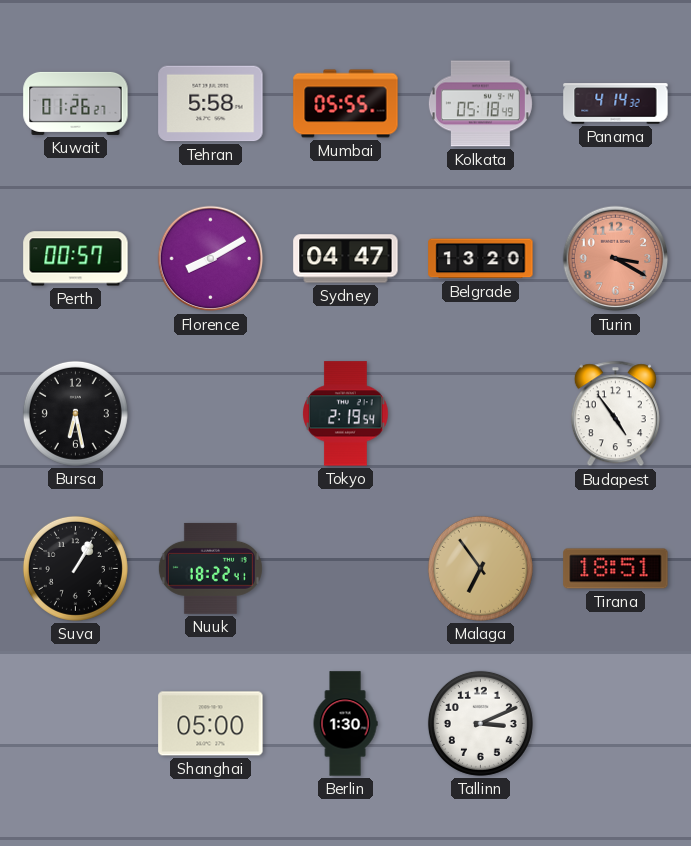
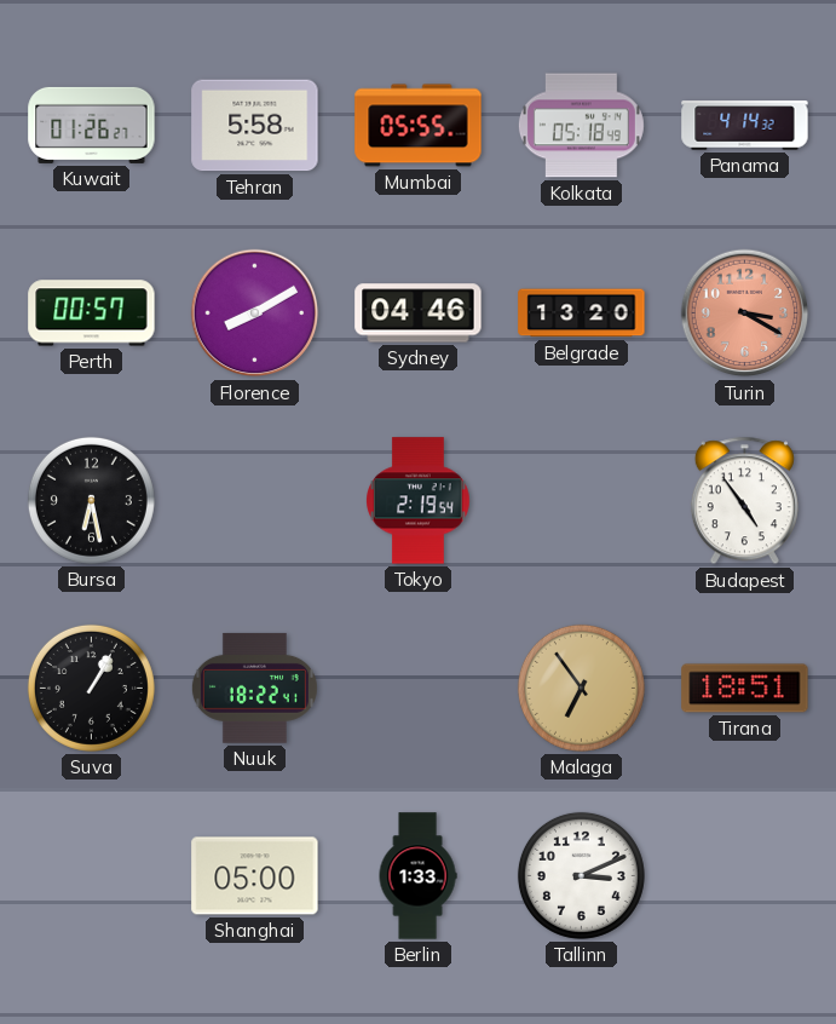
Sydney: 04:47 -> 04:46 (419, 313)
Berlin: 1:30 -> 1:33 (417, 876)
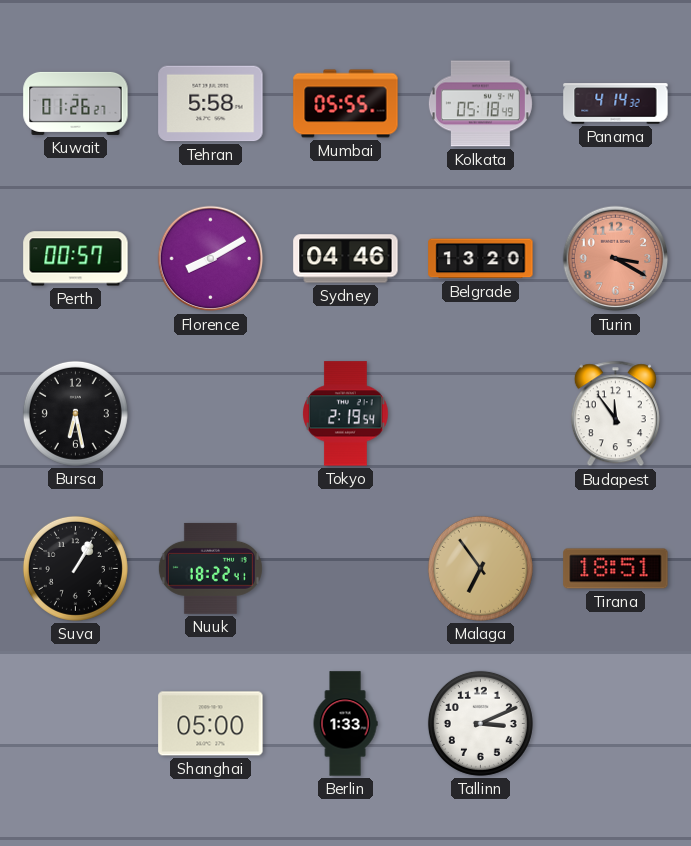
Budapest: 4:54 -> 11:54 (615, 414)
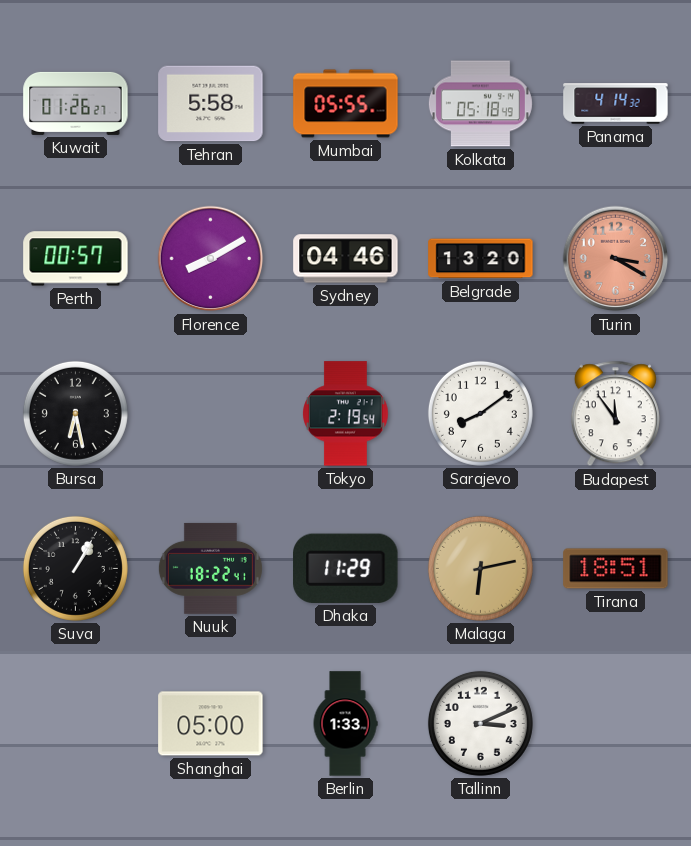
Sarajevo: none -> 8:09 (480, 413)
Dhaka: none -> 11:29 (346, 568)
Malaga: 6:54 -> 6:13 (480, 568)
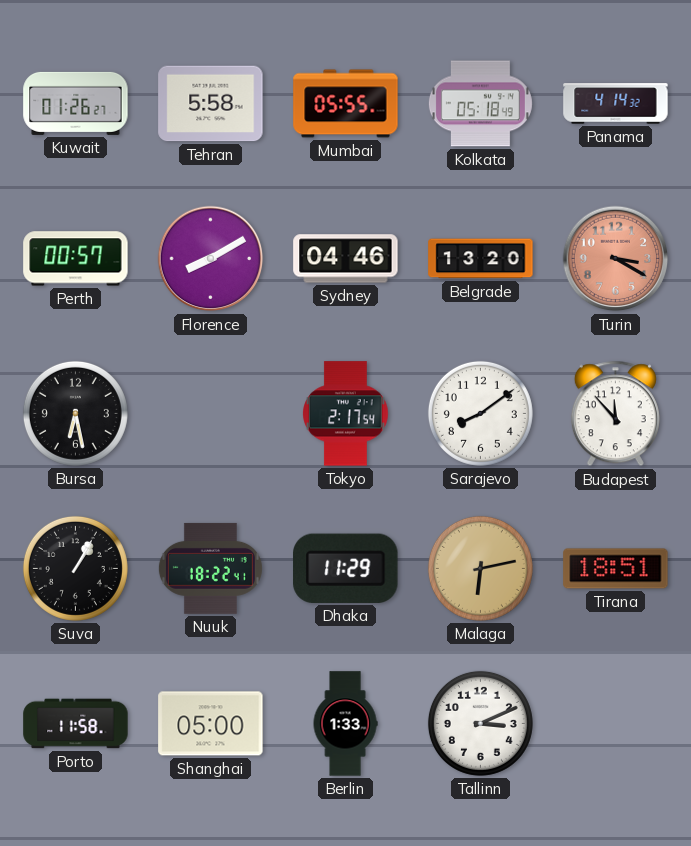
Tokyo: 2:19 -> 2:17 (346, 414)
Budapest: 11:54 -> 11:53 (615, 414)
Porto: none -> 11:58 (76, 724)
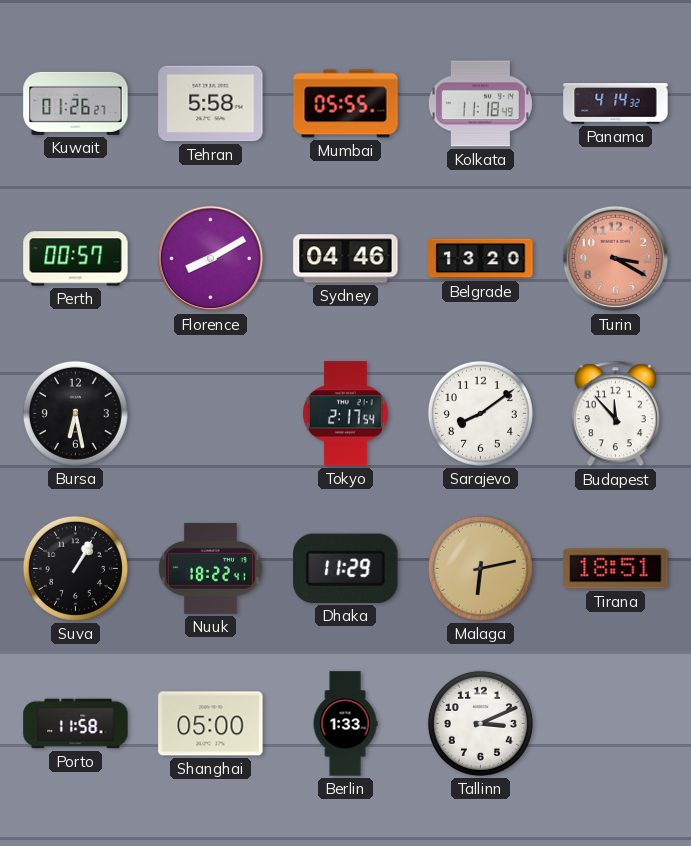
Kolkata: 05:18 -> 11:18 (480, 104)
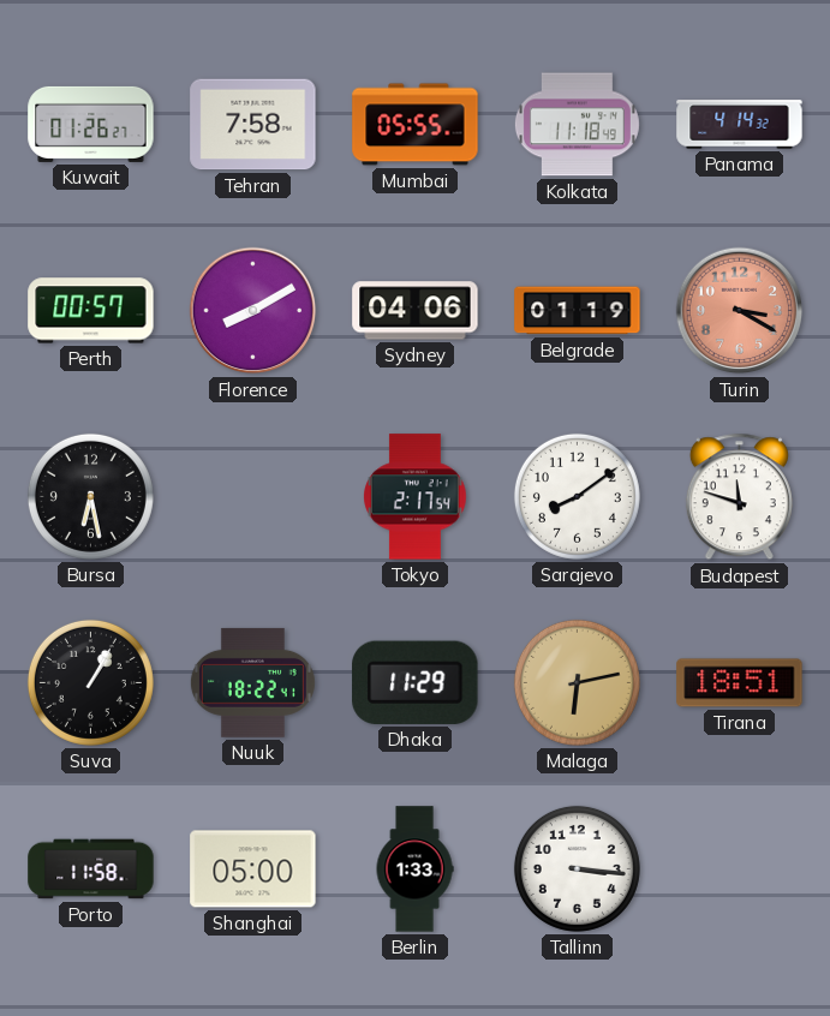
Tehran: 5:58 -> 7:58 (253, 125)
Sydney: 04:46 -> 04:06 (416, 311)
Belgrade: 13:20 -> 01:19 (578, 311)
Budapest: 11:53 -> 11:48 (739, 497)
Tallinn: 3:11 -> 3:16 (577, 868)
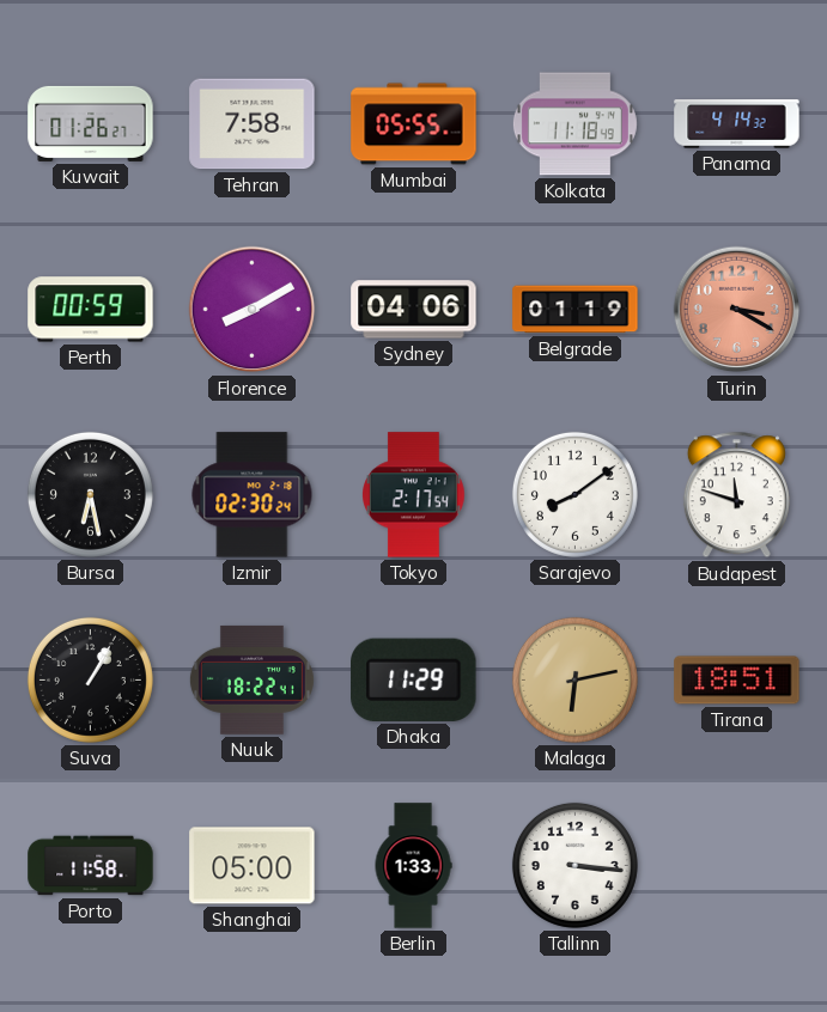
Perth: 00:57 -> 00:59 (91, 310)
Izmir: none -> 02:30 (253, 495)
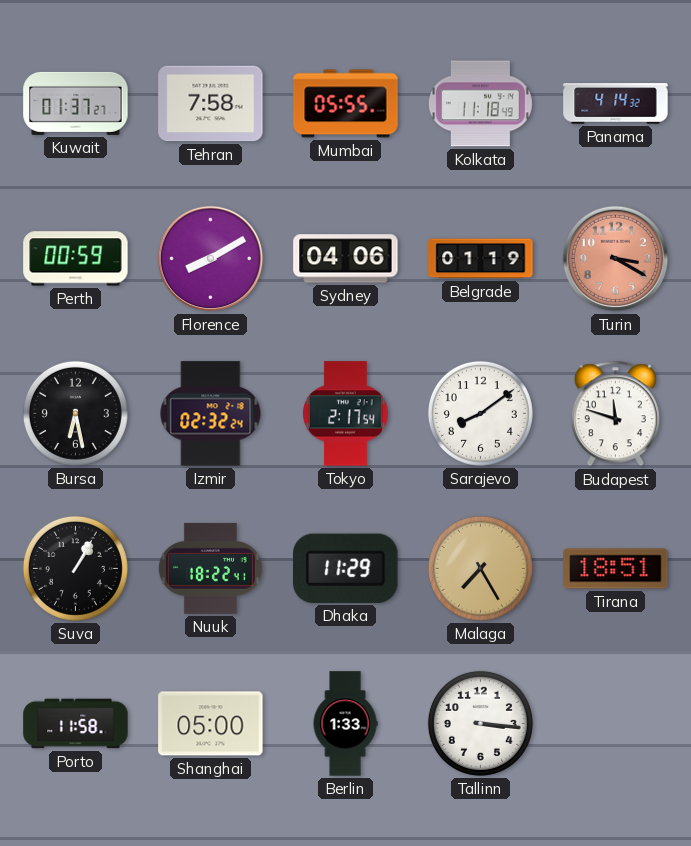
Kuwait: 01:26 -> 01:37 (76, 103)
Izmir: 02:30 -> 02:32 (211, 414)
Malaga: 6:13 -> 7:25 (480, 568)
